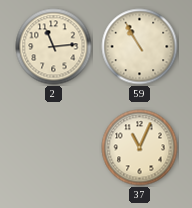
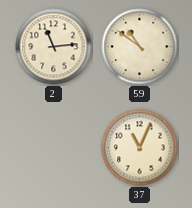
59: 10:55 -> 10:51 (140, 47)
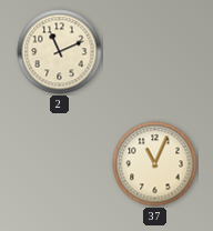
2: 11:14 -> 11:11 (60, 52)
59: 10:51 -> none (140, 47)
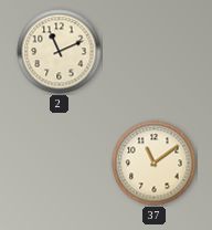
37: 11:04 -> 11:09 (155, 164)
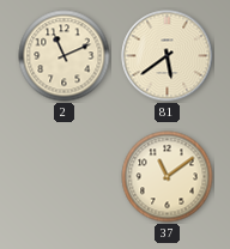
81: none -> 5:39 (168, 56)
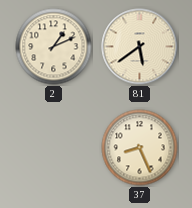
2: 11:11 -> 1:11 (54, 47)
37: 11:09 -> 8:26 (140, 148)
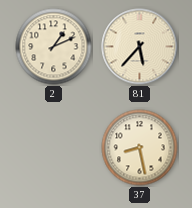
81: 5:39 -> 5:37 (140, 47)
37: 8:26 -> 8:28 (140, 148)
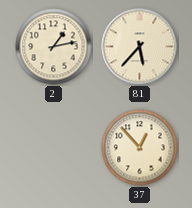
2: 1:11 -> 1:13 (54, 47)
37: 8:28 -> 12:53 (140, 148)
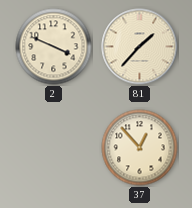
2: 1:13 -> 3:49 (54, 47)
81: 5:37 -> 1:37 (140, 47)
